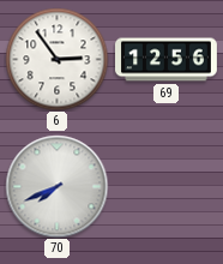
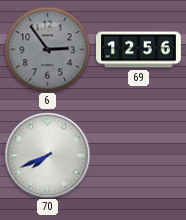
6 dial: white -> grey (47, 49)
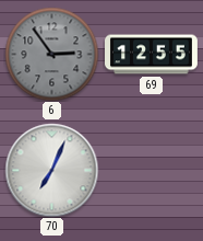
69: 12:56 -> 12:55 (152, 55)
70: 7:41 -> 7:04 (51, 170)
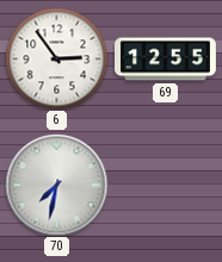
6 dial: grey -> white (56, 58)
70: 7:04 -> 7:32 (56, 185)
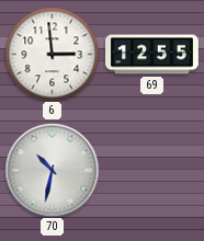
6: 2:54 -> 2:59 (52, 54)
70: 7:32 -> 10:32 (52, 170)
